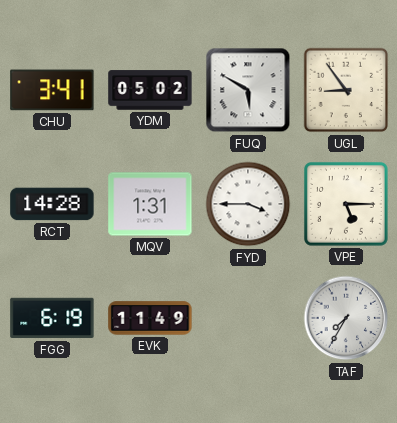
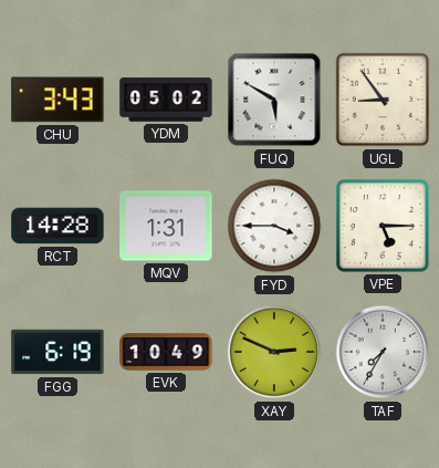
CHU: 3:41 -> 3:43 (58, 100)
EVK: 11:49 -> 10:49 (166, 352)
XAY: none -> 2:49 (274, 352)
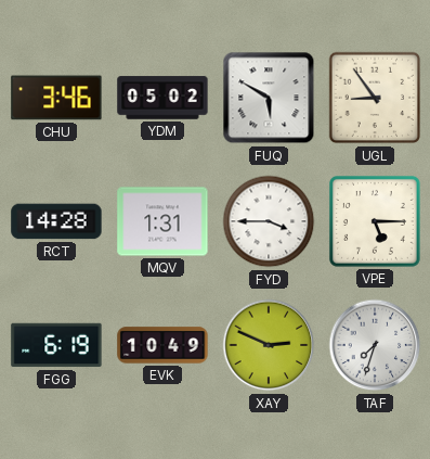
CHU: 3:43 -> 3:46 (56, 98)
TAF: 7:35 -> 7:33 (375, 345)
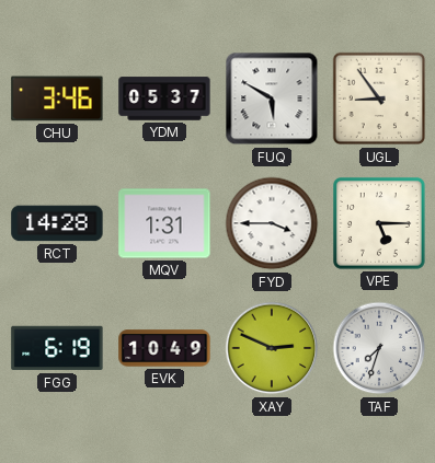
YDM: 05:02 -> 05:37 (164, 99)
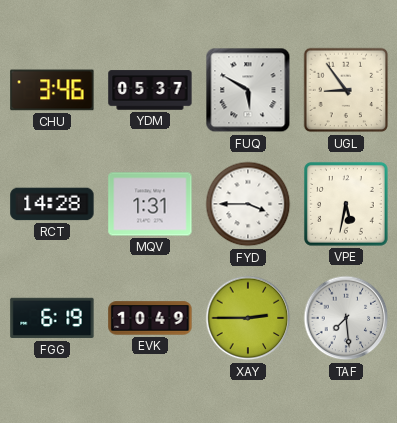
VPE: 5:15 -> 5:32 (346, 204)
XAY: 2:49 -> 2:45 (248, 318)
TAF: 7:33 -> 7:29 (346, 318)
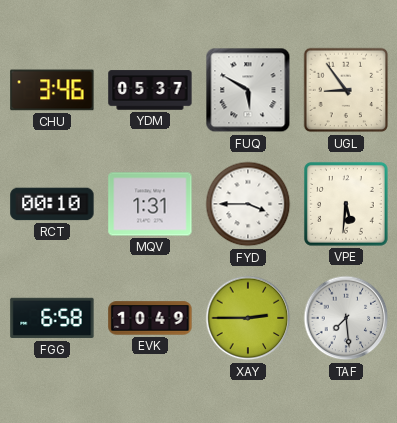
RCT: 14:28 -> 00:10 (52, 204)
VPE: 5:32 -> 5:31 (346, 204)
FGG: 6:19 -> 6:58 (52, 318)
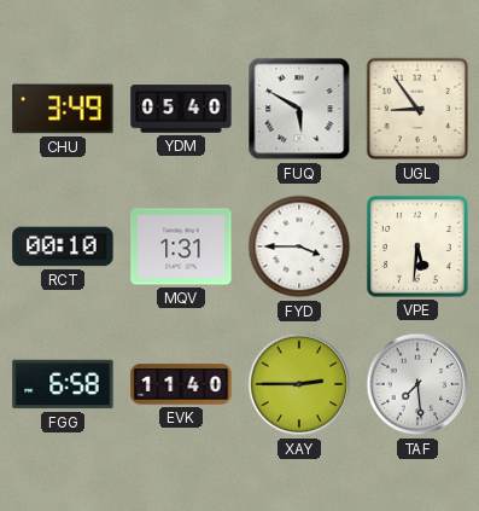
CHU: 3:46 -> 3:49 (63, 109)
YDM: 05:37 -> 05:40 (181, 109)
EVK: 10:49 -> 11:40 (181, 384)
